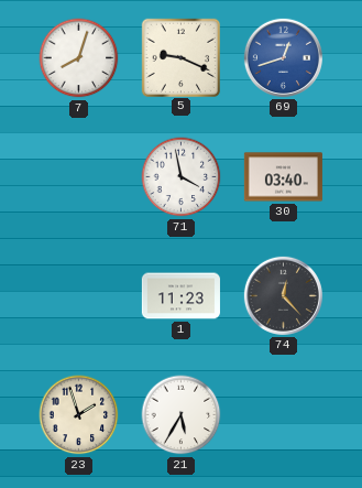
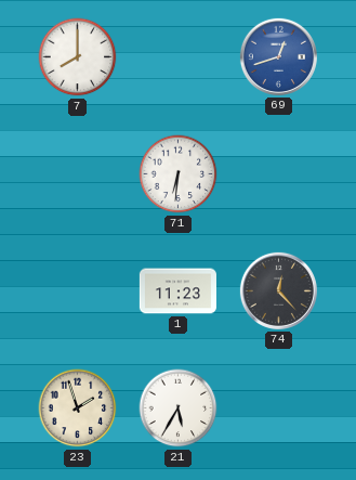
7: 8:03 -> 8:00 (78, 57)
5: 9:19 -> none (180, 57)
71: 3:58 -> 6:31 (179, 174)
30: 03:40 -> none (283, 177)
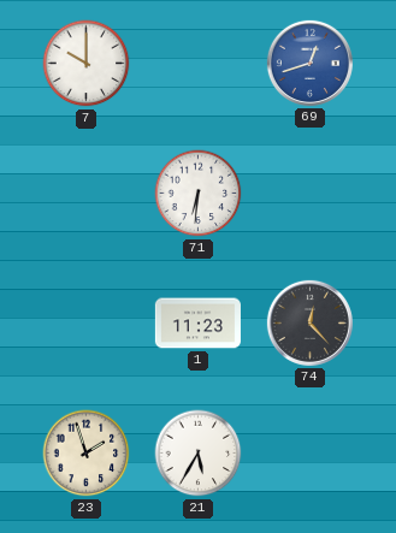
7: 8:00 -> 10:00 (87, 64)
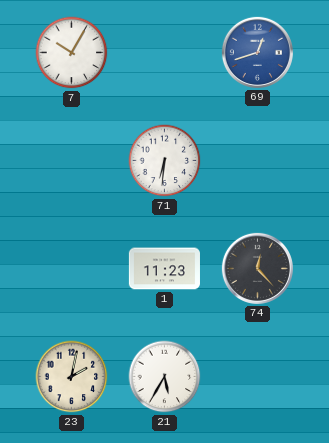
7: 10:00 -> 10:05 (72, 53)
23: 1:57 -> 2:02 (72, 377)
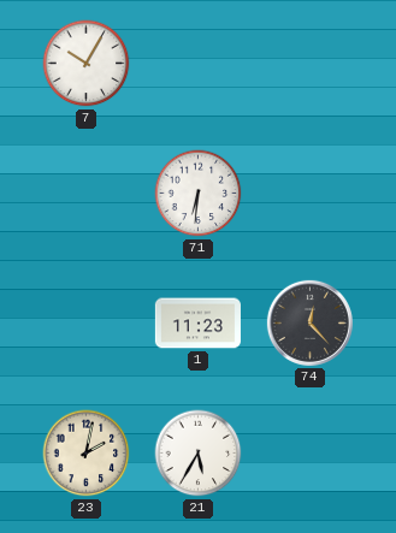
69: 12:42 -> none (257, 52)
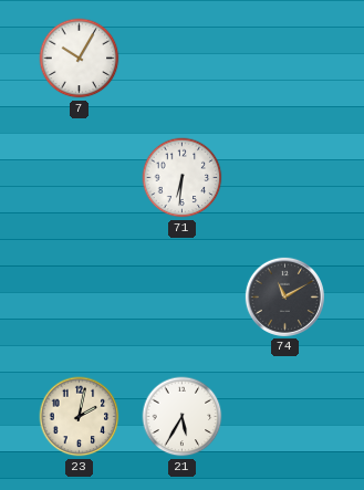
1: 11:23 -> none (197, 324)
74: 12:23 -> 11:10 (284, 296)
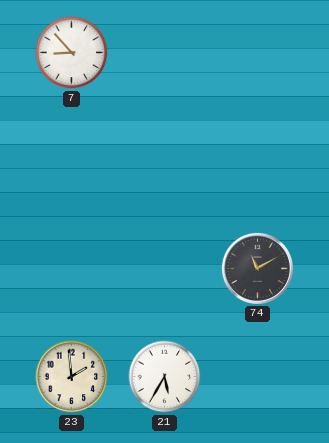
7: 10:05 -> 8:53 (72, 53)
71: 6:31 -> none (183, 178)
23: 2:02 -> 1:59 (72, 377)
